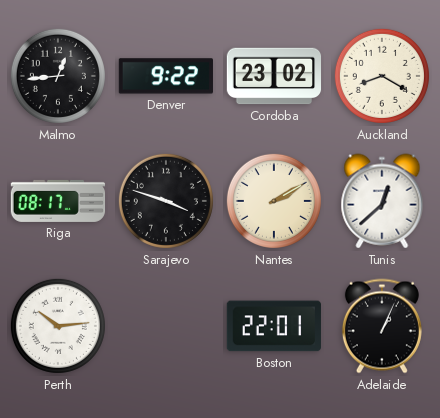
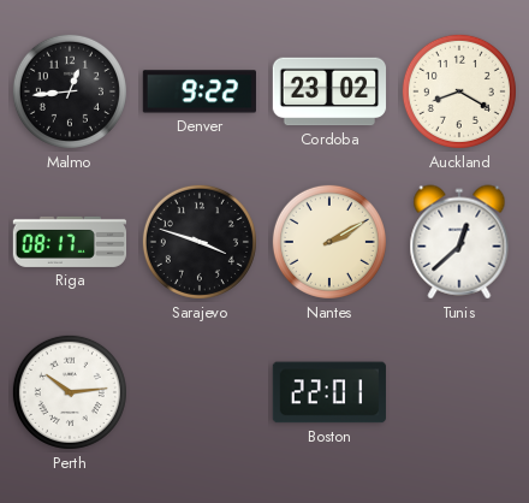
Adelaide: 1:04 -> none (382, 326)
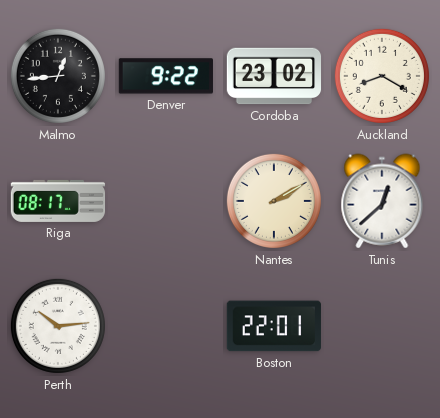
Sarajevo: 3:48 -> none (200, 242)
